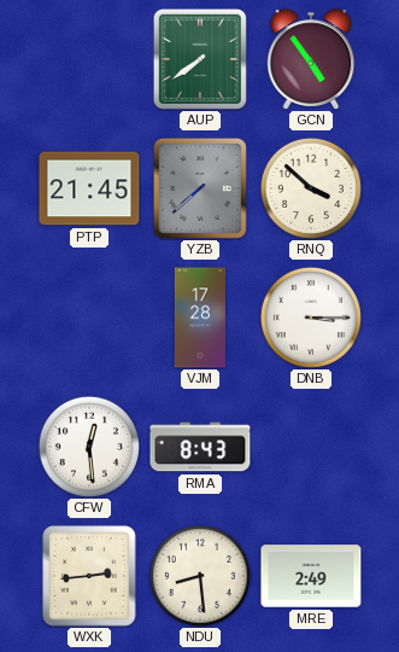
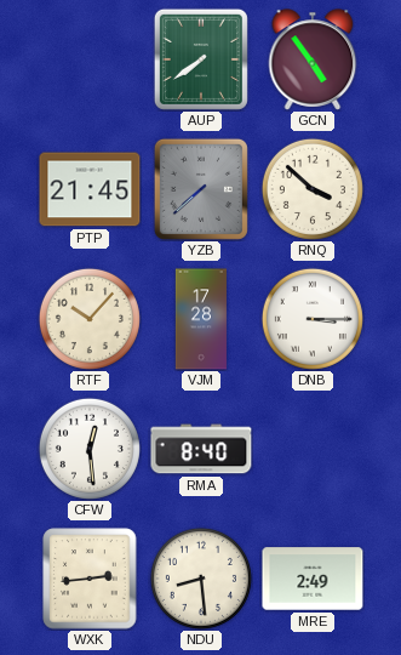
RTF: none -> 10:07 (90, 319)
RMA: 8:43 -> 8:40 (201, 449)
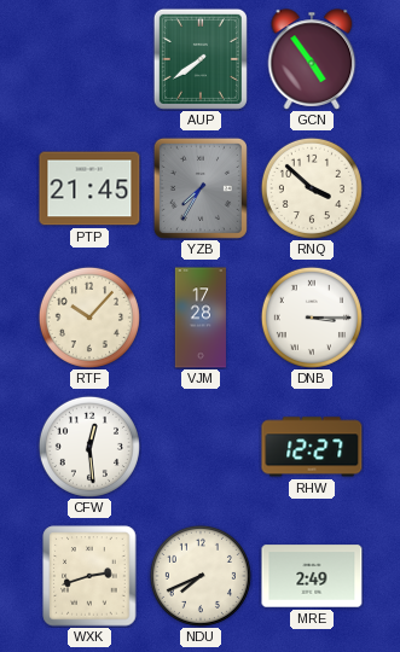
YZB: 7:38 -> 7:35 (201, 188)
RMA: 8:40 -> none (201, 449)
RHW: none -> 12:27 (312, 447)
WXK: 2:44 -> 2:42 (89, 576)
NDU: 8:29 -> 7:41 (201, 576)
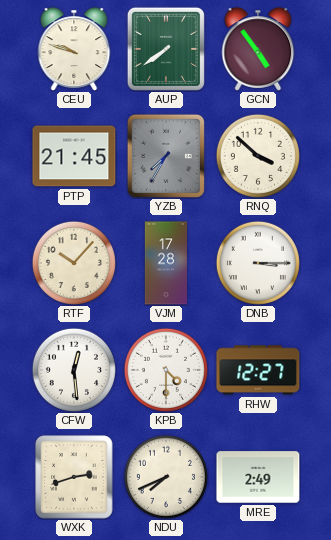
CEU: none -> 9:48 (74, 49)
KPB: none -> 4:30 (166, 370)
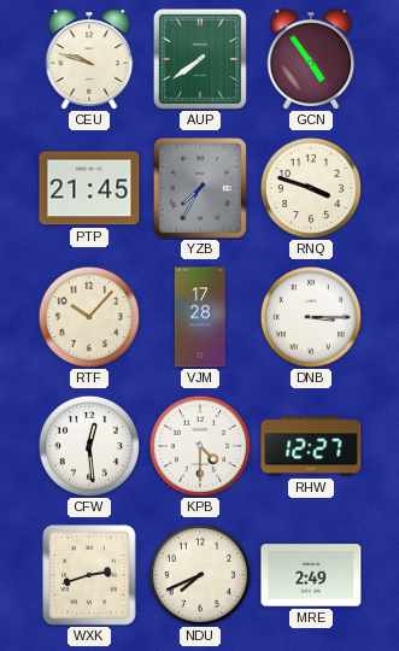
RNQ: 3:52 -> 3:48 (311, 188)
